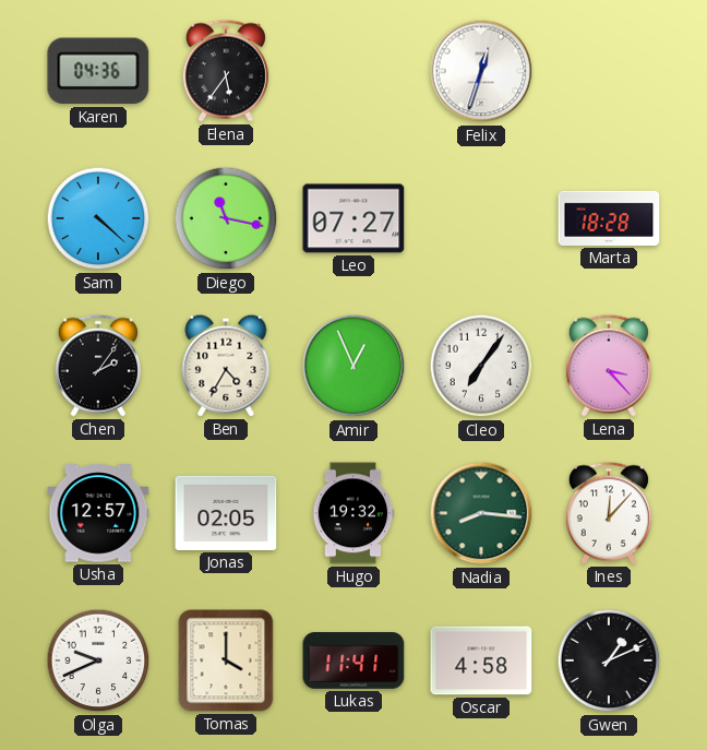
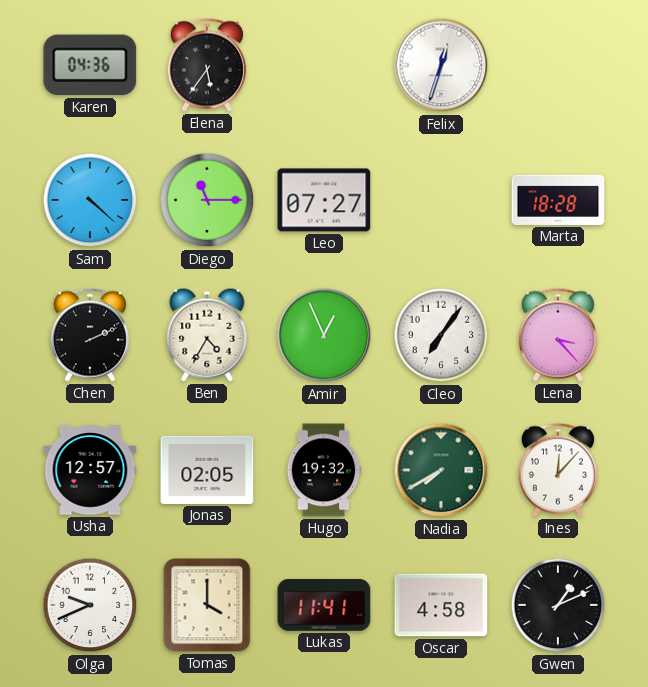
Diego: 11:17 -> 11:15 (207, 200)
Chen: 2:06 -> 2:11 (90, 335)
Nadia: 8:16 -> 7:40 (441, 470)
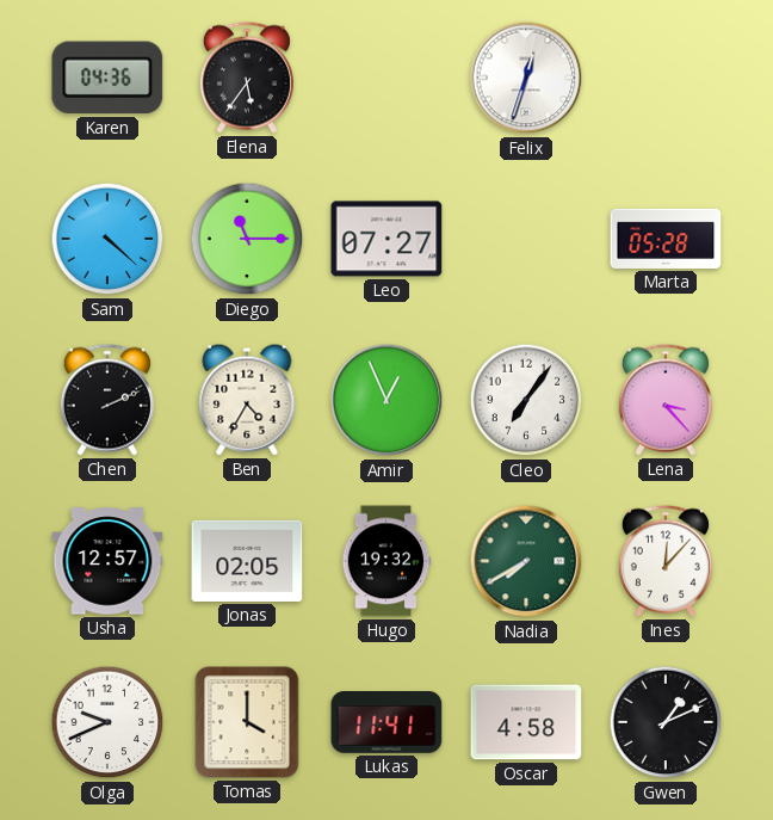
Marta: 18:28 -> 05:28 (666, 239)
